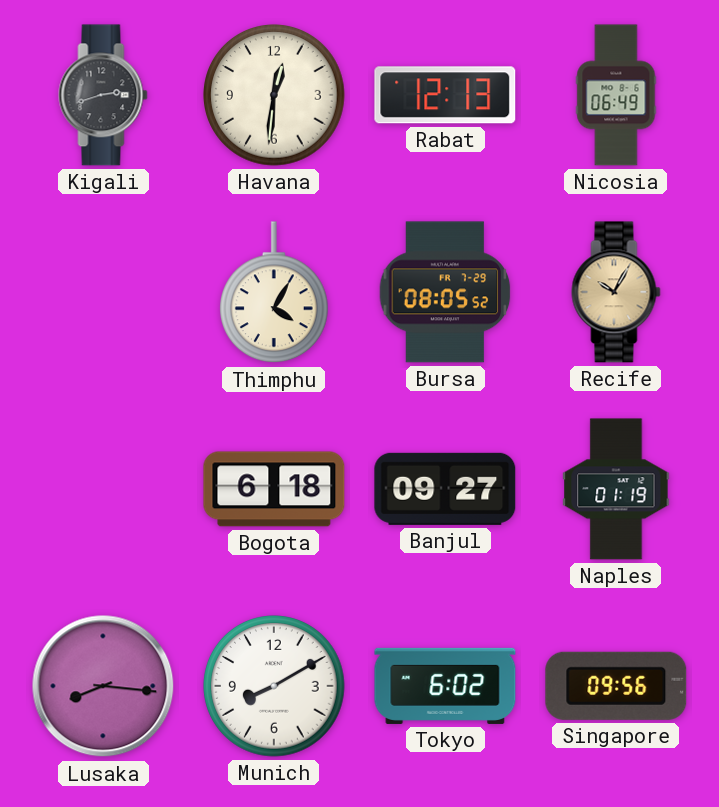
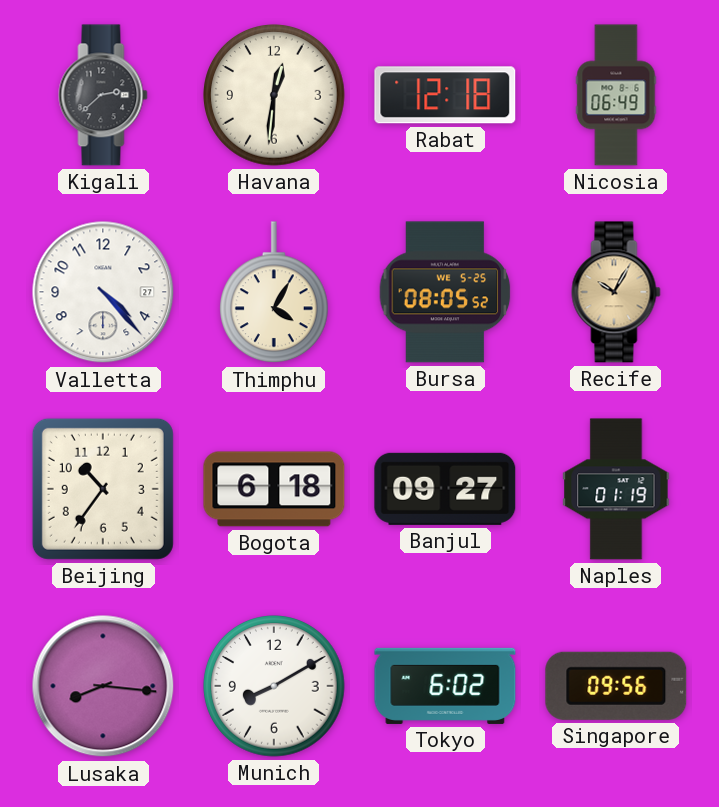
Kigali: 2:42 -> 2:38 (103, 95)
Rabat: 12:13 -> 12:18 (445, 95)
Valletta: none -> 4:23 (103, 292)
Bursa date: FR 7-29 -> WE 5-25 (445, 292)
Beijing: none -> 10:36 (103, 489)
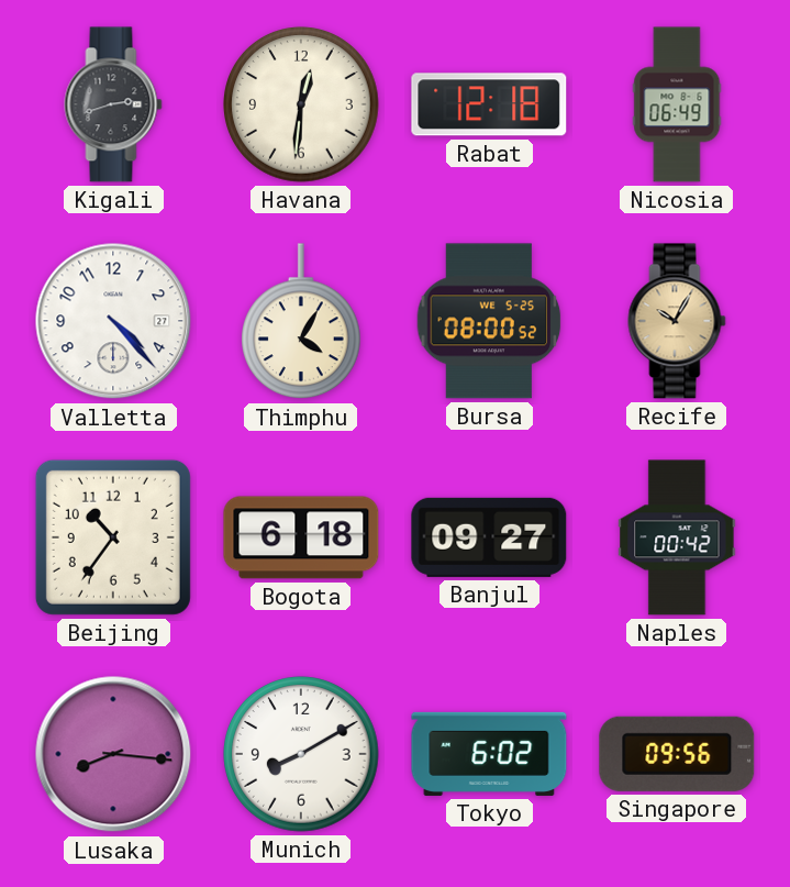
Kigali: 2:38 -> 2:42 (113, 104)
Bursa: 08:05 -> 08:00 (489, 321)
Naples: 01:19 -> 00:42 (677, 537)
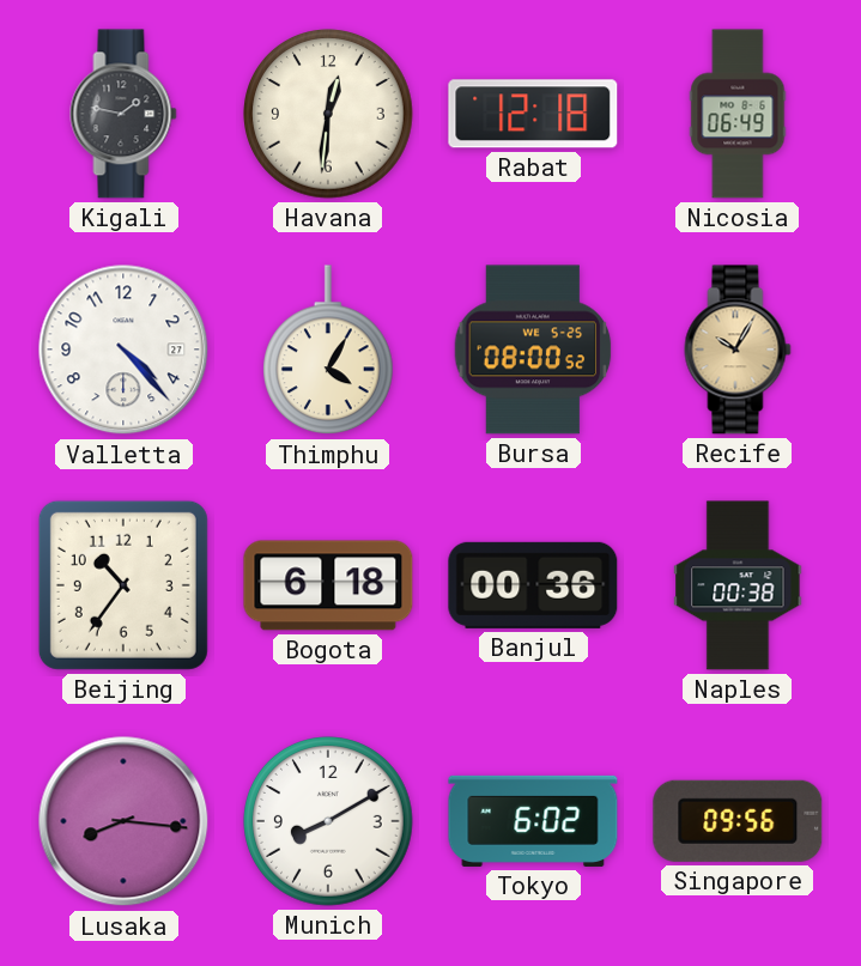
Kigali: 2:42 -> 1:47 (123, 114)
Banjul: 09:27 -> 00:36 (533, 585)
Naples: 00:42 -> 00:38 (738, 585)
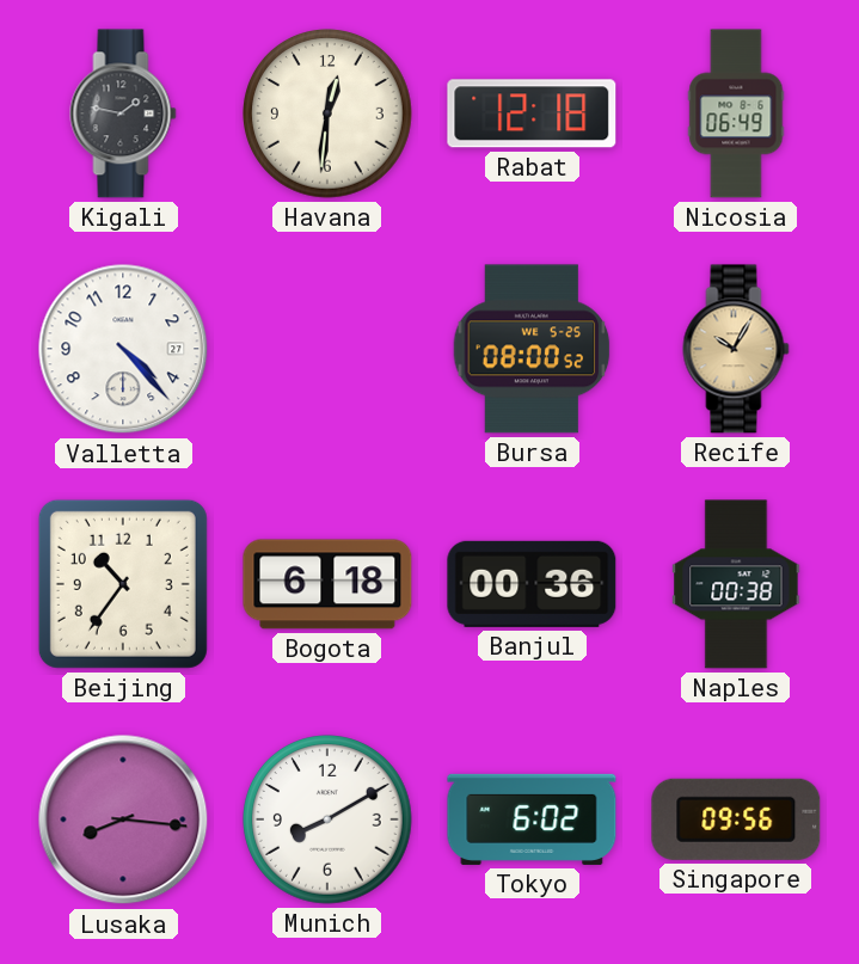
Thimphu: 4:05 -> none (329, 351)
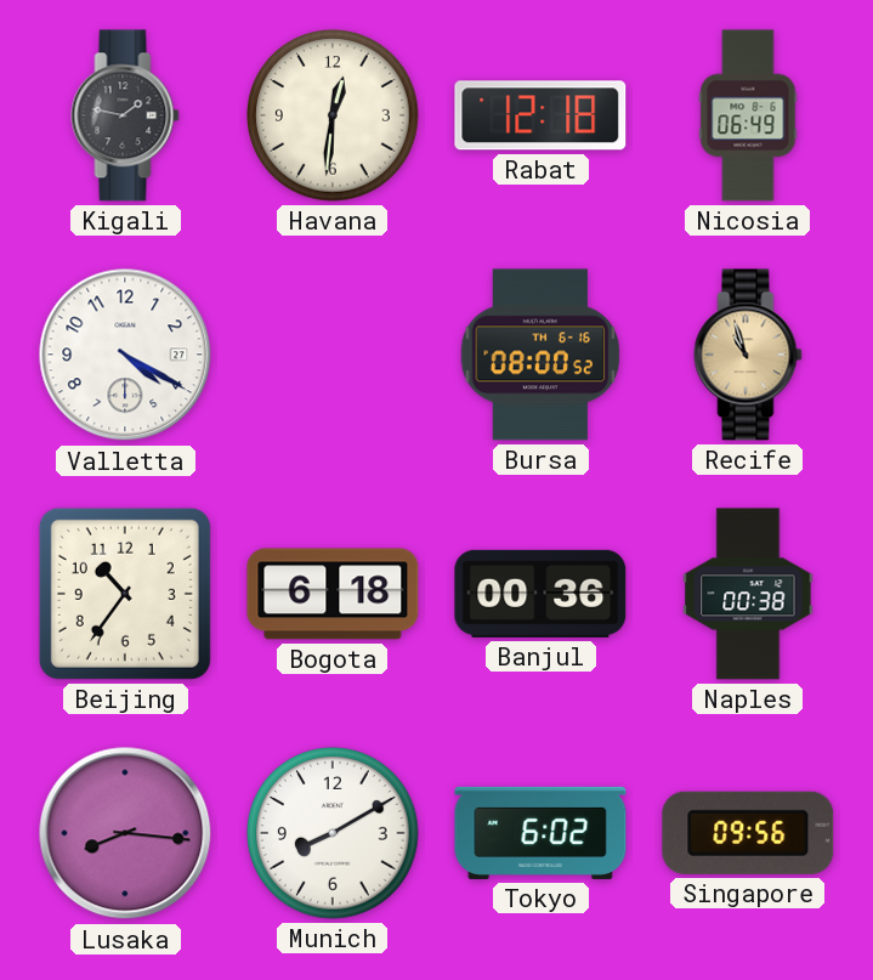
Valletta: 4:23 -> 4:20 (125, 355)
Bursa date: WE 5-25 -> TH 6-16 (540, 355)
Recife: 10:05 -> 10:57 (748, 355)
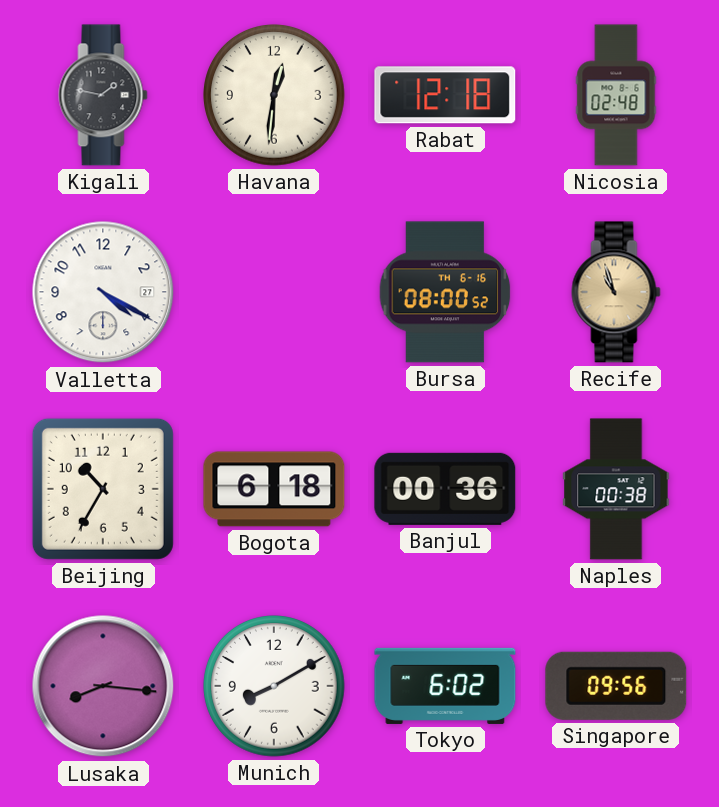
Nicosia: 06:49 -> 02:48 (616, 95)
Beijing: 10:36 -> 10:35 (103, 489)
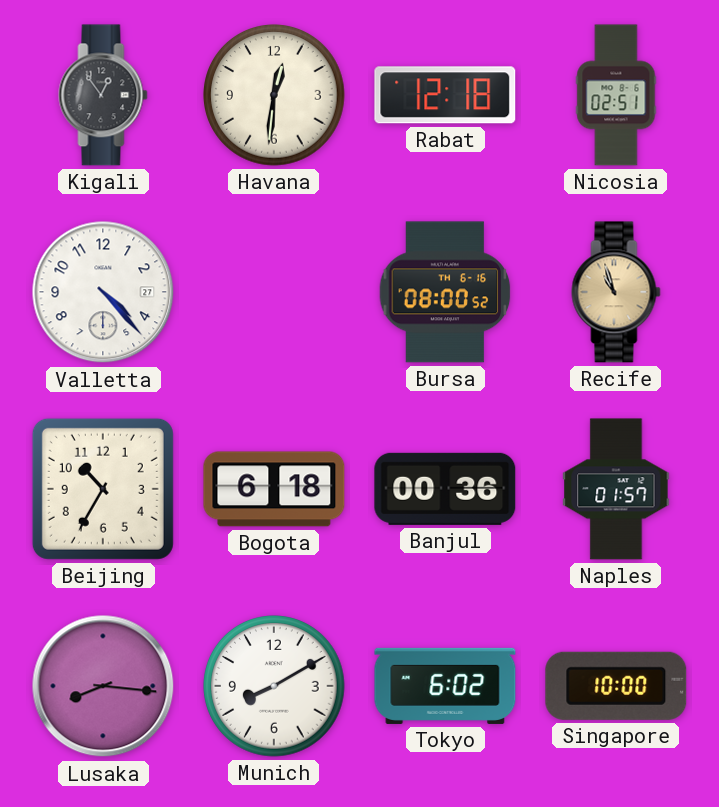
Kigali: 1:47 -> 12:54 (103, 95)
Nicosia: 02:48 -> 02:51 (616, 95)
Valletta: 4:20 -> 4:23 (103, 292)
Naples: 00:38 -> 01:57 (616, 489)
Singapore: 09:56 -> 10:00 (616, 686)
